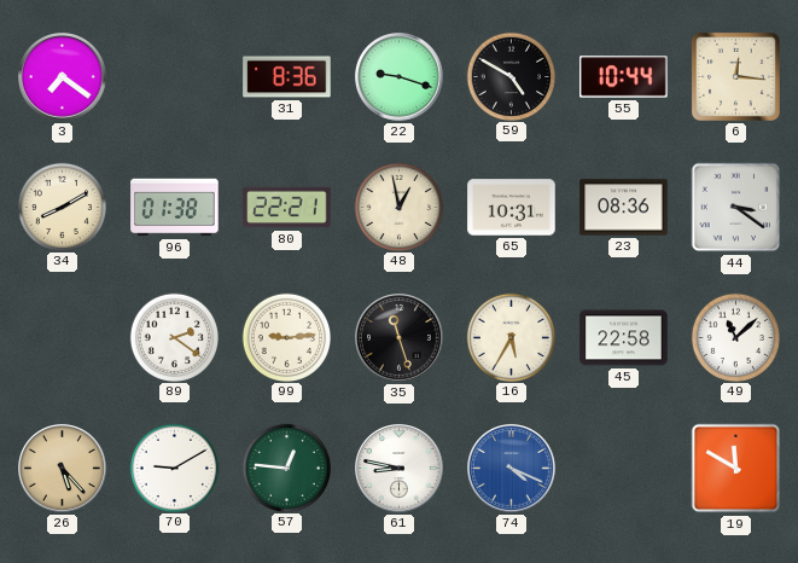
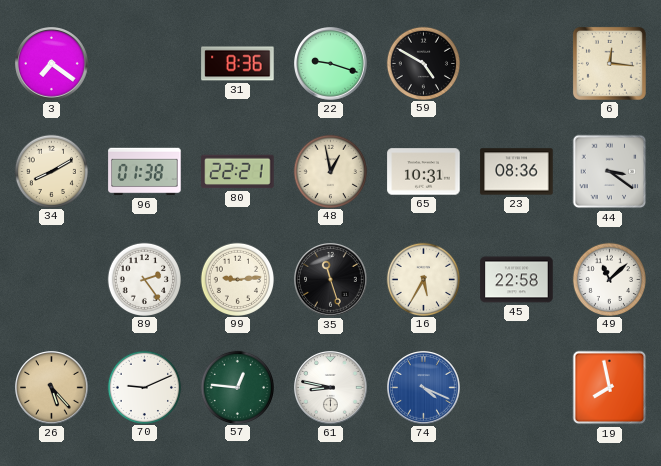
55: 10:44 -> none (624, 77)
89: 2:21 -> 2:24 (144, 279)
70: 9:10 -> 9:11 (144, 387)
19: 11:50 -> 7:58 (610, 388)
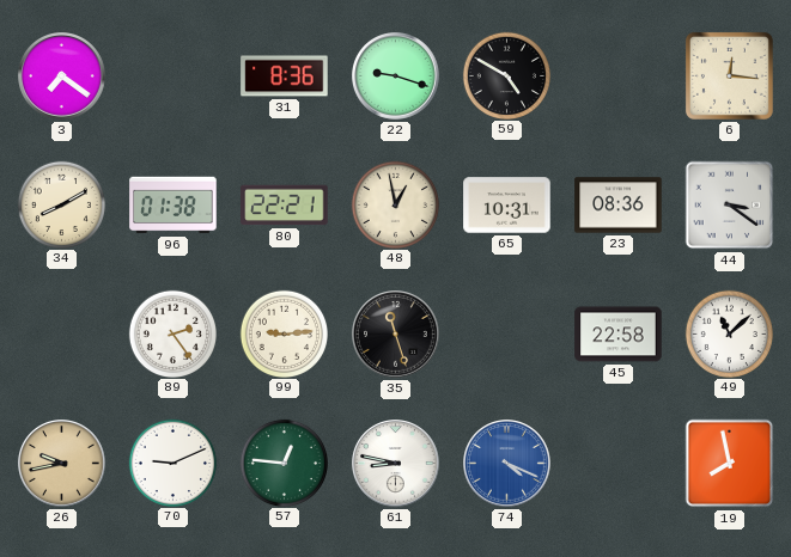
16: 5:35 -> none (423, 279)
26: 5:23 -> 9:43 (62, 464)
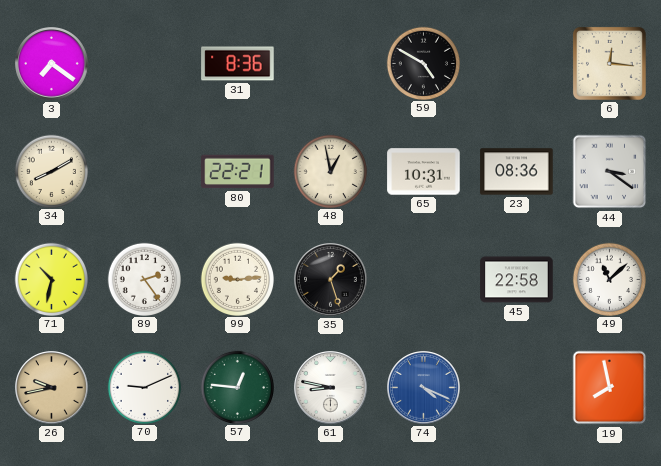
22: 9:18 -> none (396, 76)
96: 01:38 -> none (174, 206)
71: none -> 10:32 (51, 279)
35: 11:27 -> 1:27 (331, 280)
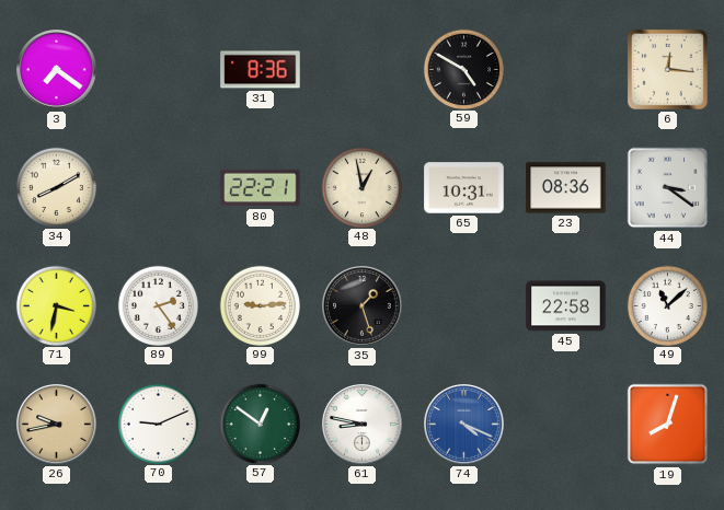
71: 10:32 -> 3:32 (56, 305)
57: 12:46 -> 12:51 (260, 424)
19: 7:58 -> 8:03 (668, 425)
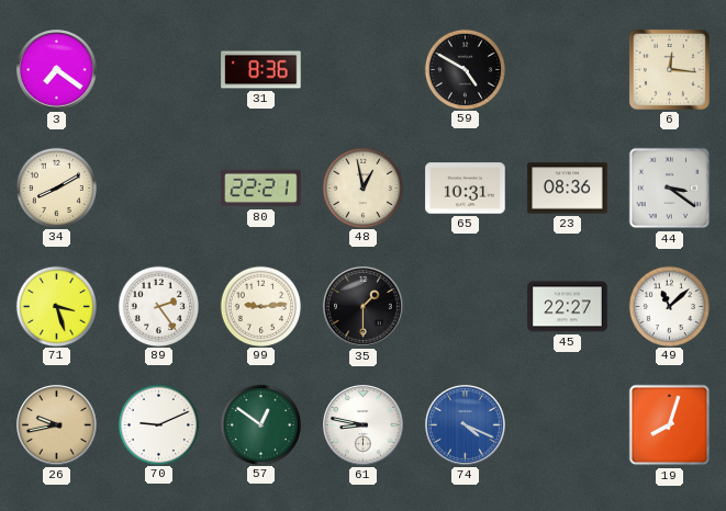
71: 3:32 -> 3:27 (56, 306)
35: 1:27 -> 1:30 (364, 307)
45: 22:58 -> 22:27 (568, 307)
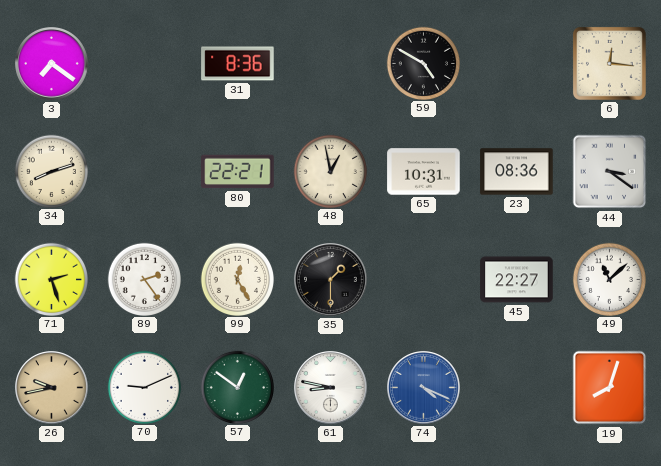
34: 8:10 -> 8:12 (51, 171)
71: 3:27 -> 2:27 (51, 279)
99: 9:14 -> 12:25 (237, 279)
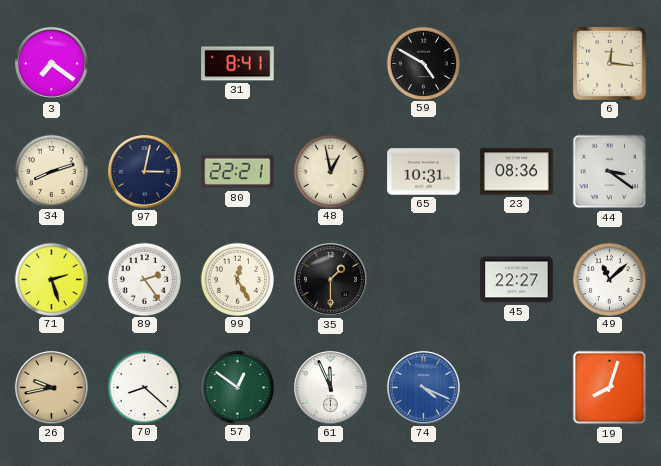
31: 8:36 -> 8:41 (238, 64)
97: none -> 3:02 (145, 172)
70: 9:11 -> 8:22 (144, 387)
61: 8:47 -> 11:56 (331, 388)
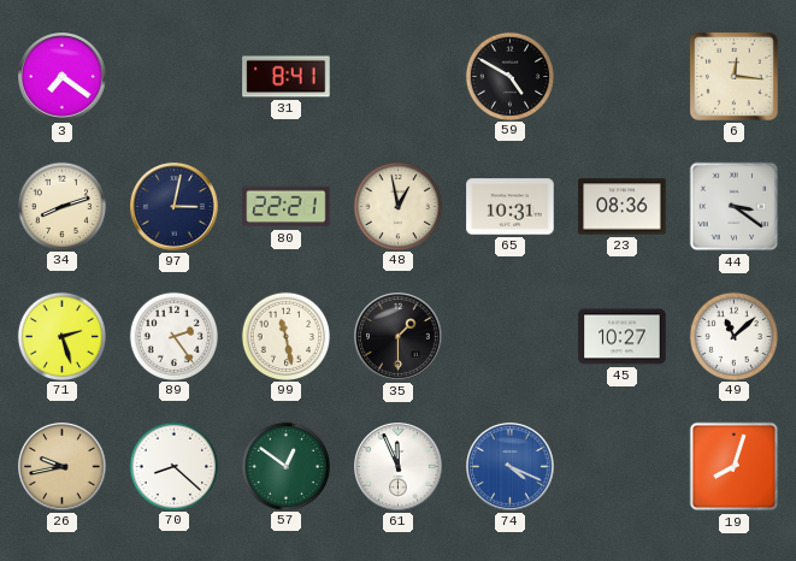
99: 12:25 -> 11:28 (285, 336)
45: 22:27 -> 10:27 (623, 337)
